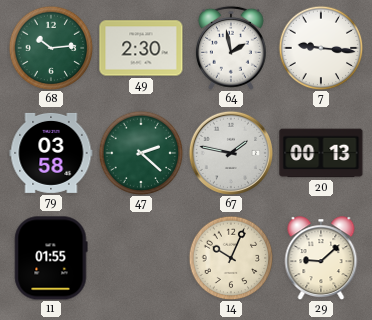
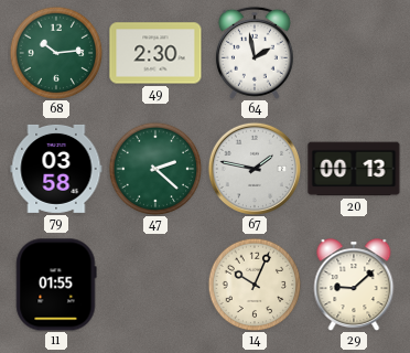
7: 9:16 -> none (321, 48)
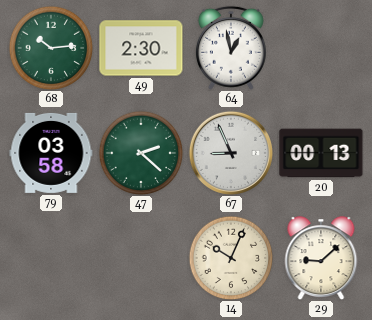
64: 1:58 -> 12:58 (231, 48)
67: 1:47 -> 8:56 (230, 152)
11: 01:55 -> none (56, 285)
